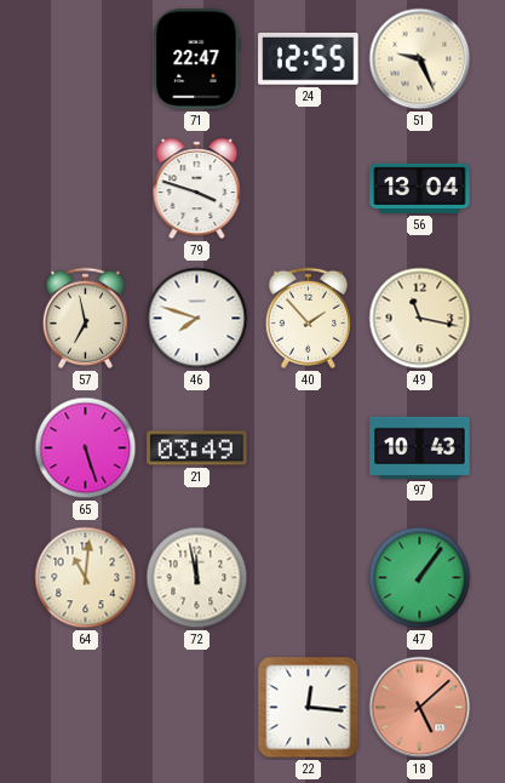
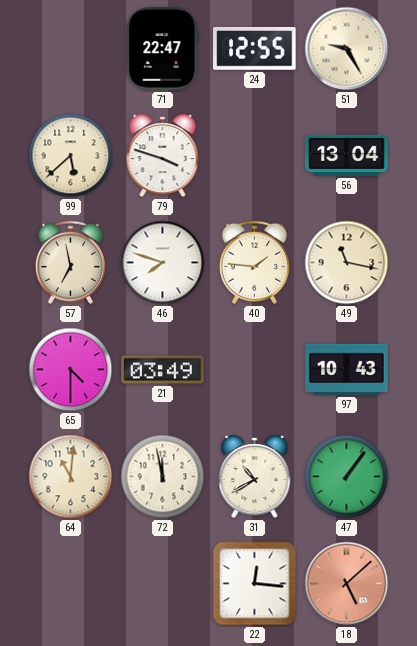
51: 9:26 -> 9:25 (347, 49)
99: none -> 5:38 (71, 156)
40: 1:53 -> 1:46 (254, 262)
65: 5:27 -> 4:30 (71, 370)
31: none -> 10:40 (255, 477)
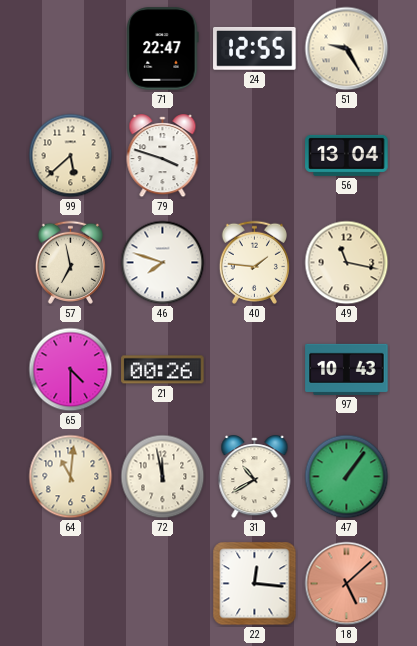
21: 03:49 -> 00:26 (163, 370)
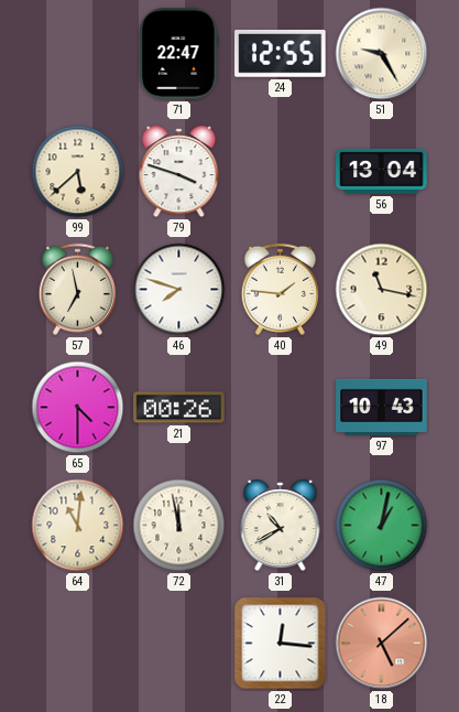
47: 1:06 -> 1:02 (382, 526)
